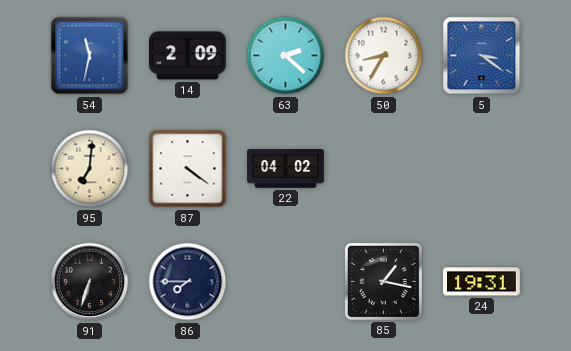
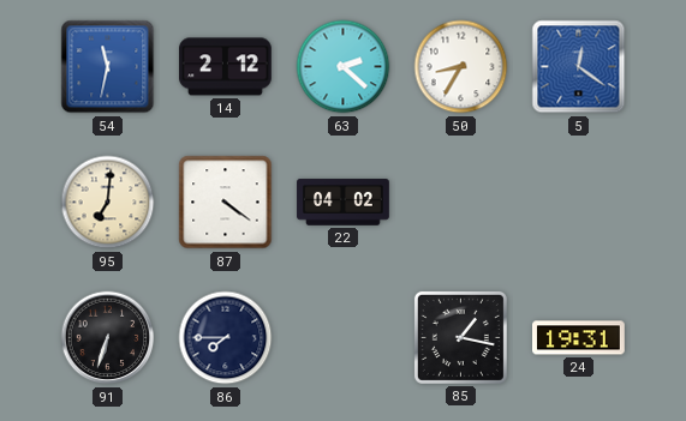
14: 2:09 -> 2:12 (226, 67)
5: 3:21 -> 12:21 (579, 67)
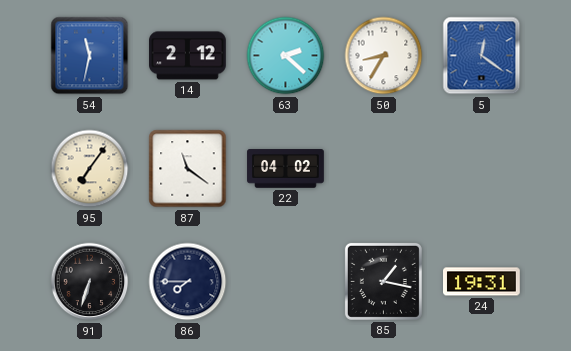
95: 7:01 -> 7:06 (90, 169)
87: 4:21 -> 11:21 (188, 169)
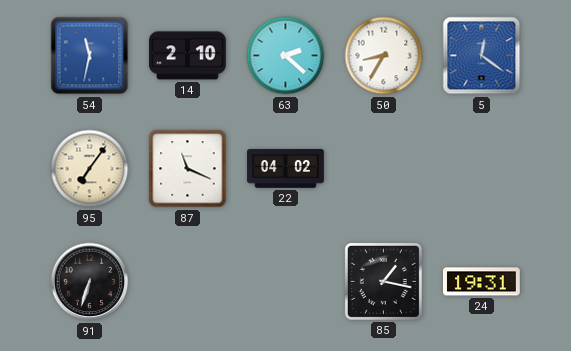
14: 2:12 -> 2:10 (188, 56)
87: 11:21 -> 11:19 (188, 169)
86: 7:45 -> none (188, 282)
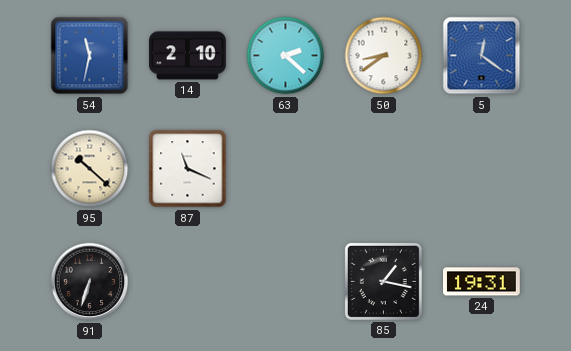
50: 8:35 -> 8:39 (384, 56)
95: 7:06 -> 10:22 (90, 169)
22: 04:02 -> none (286, 169)
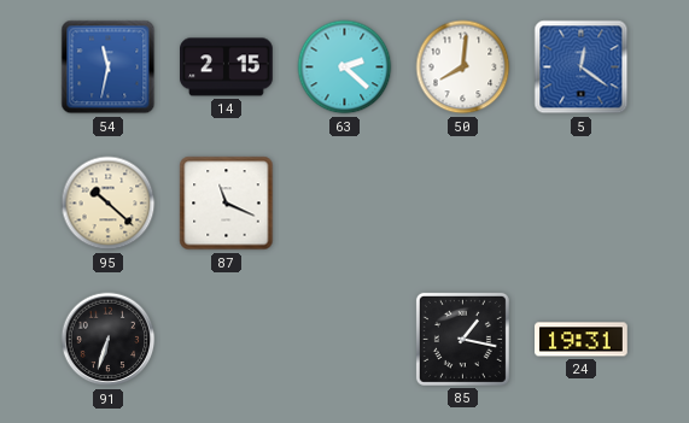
14: 2:10 -> 2:15 (227, 67)
50: 8:39 -> 8:01 (463, 67)
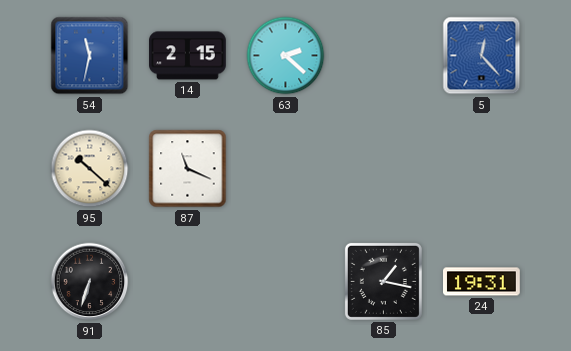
50: 8:01 -> none (463, 67)
5: 12:21 -> 12:23 (482, 56)
